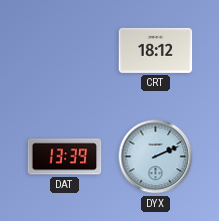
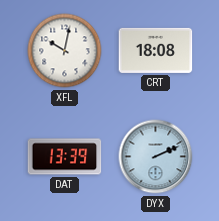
XFL: none -> 10:02 (65, 51)
CRT: 18:12 -> 18:08 (156, 50)
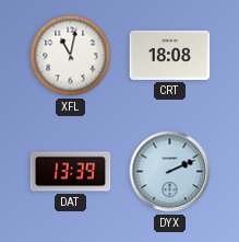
XFL: 10:02 -> 11:02 (71, 56)
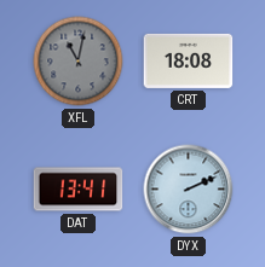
XFL dial: white -> grey (79, 62)
DAT: 13:39 -> 13:41 (79, 190)
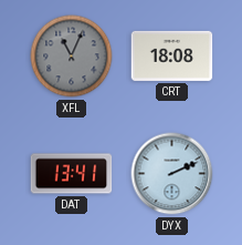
XFL: 11:02 -> 11:04 (72, 57)
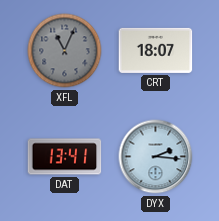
CRT: 18:08 -> 18:07 (156, 50)
DYX: 2:11 -> 2:16 (156, 157)
